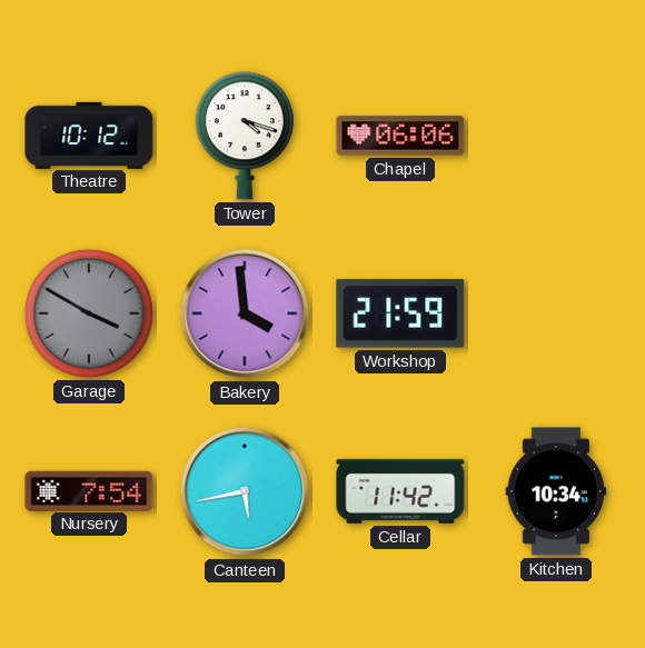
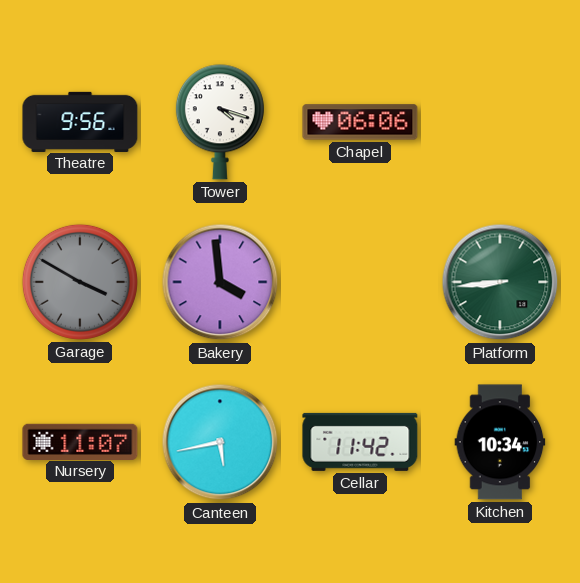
Theatre: 10:12 -> 9:56 (80, 121)
Workshop: 21:59 -> none (400, 313)
Platform: none -> 8:44 (500, 282)
Nursery: 7:54 -> 11:07 (80, 441)
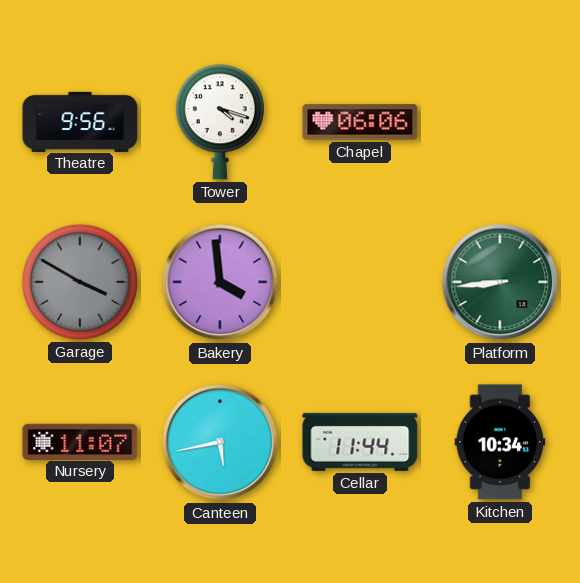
Cellar: 11:42 -> 11:44 (360, 442)
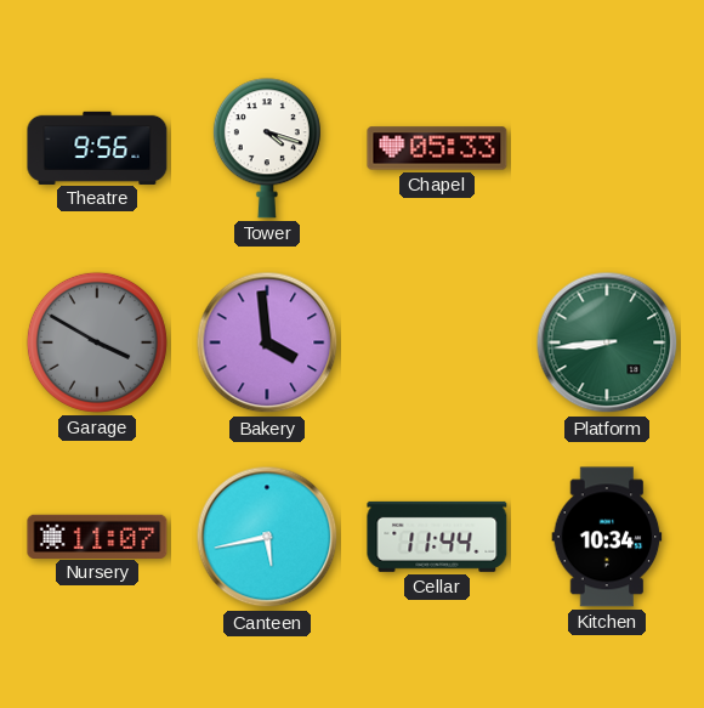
Chapel: 06:06 -> 05:33 (437, 148)
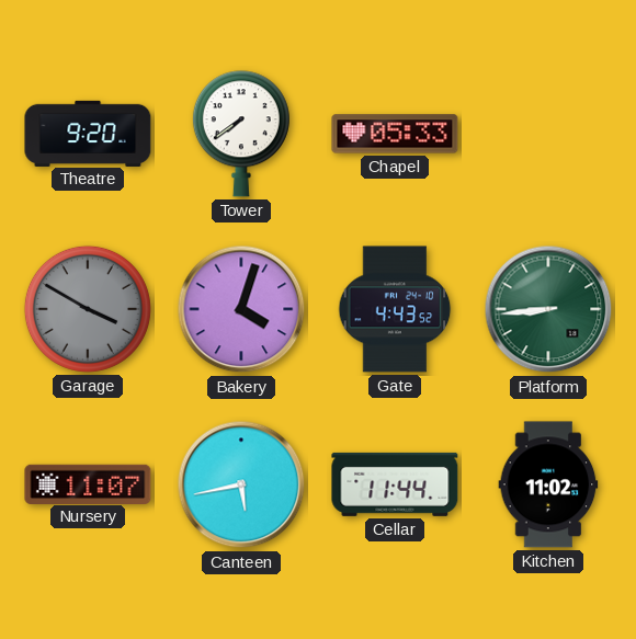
Theatre: 9:56 -> 9:20 (88, 133)
Tower: 4:18 -> 7:39 (241, 134)
Bakery: 3:59 -> 4:03 (241, 309)
Gate: none -> 4:43 (395, 309)
Kitchen: 10:34 -> 11:02 (548, 484)
